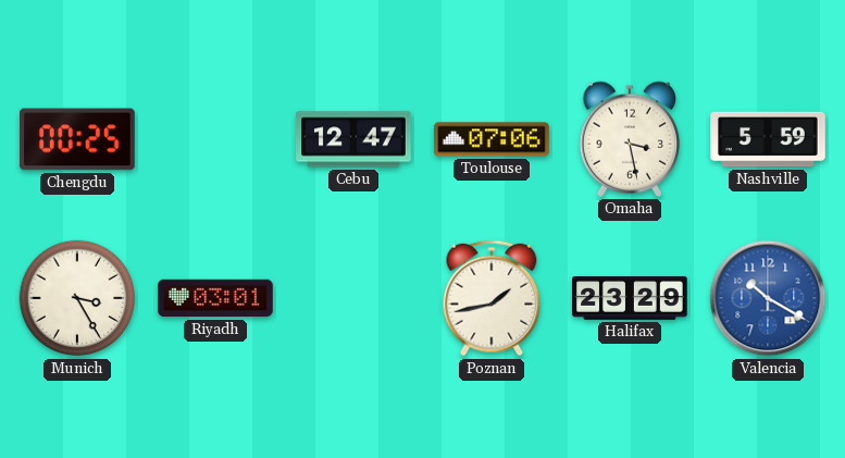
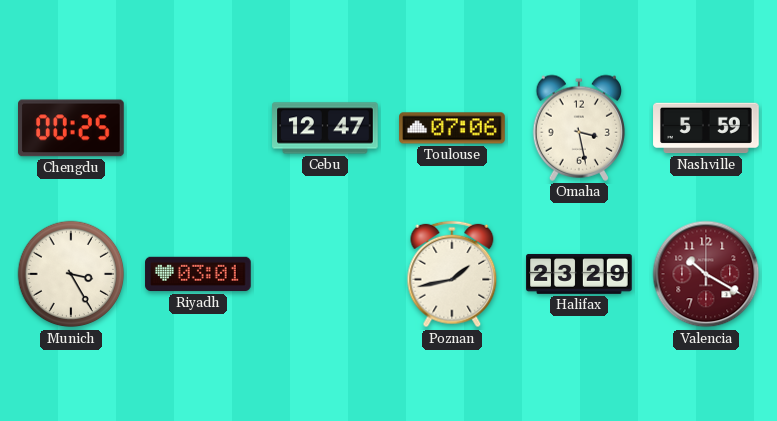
Valencia dial: blue -> burgundy (706, 274)
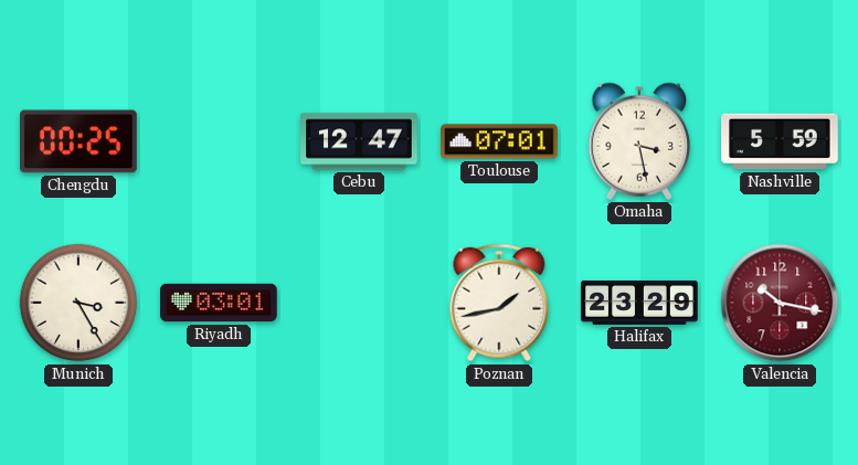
Toulouse: 07:06 -> 07:01 (499, 141)
Valencia: 10:20 -> 10:17 (780, 303)
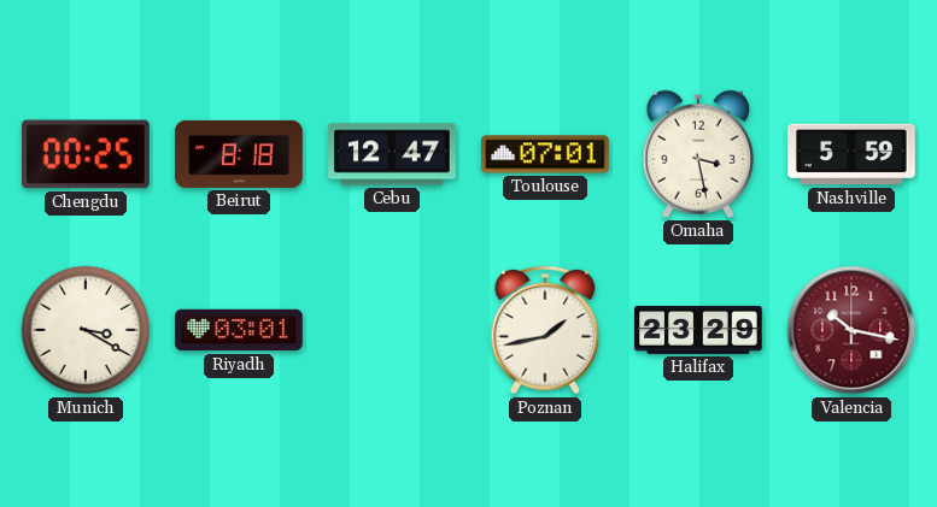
Beirut: none -> 8:18 (239, 154)
Munich: 3:25 -> 3:20 (86, 330)
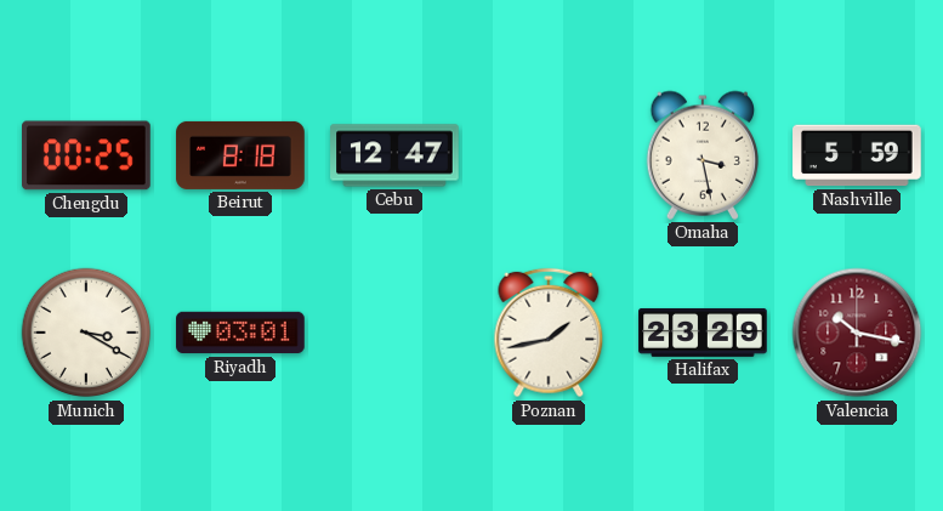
Toulouse: 07:01 -> none (545, 154)
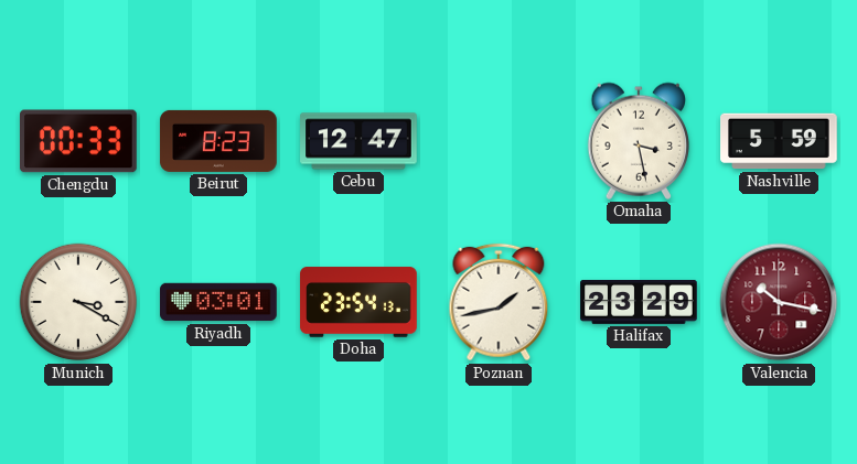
Chengdu: 00:25 -> 00:33 (79, 141)
Beirut: 8:18 -> 8:23 (218, 141)
Doha: none -> 23:54 (358, 302)
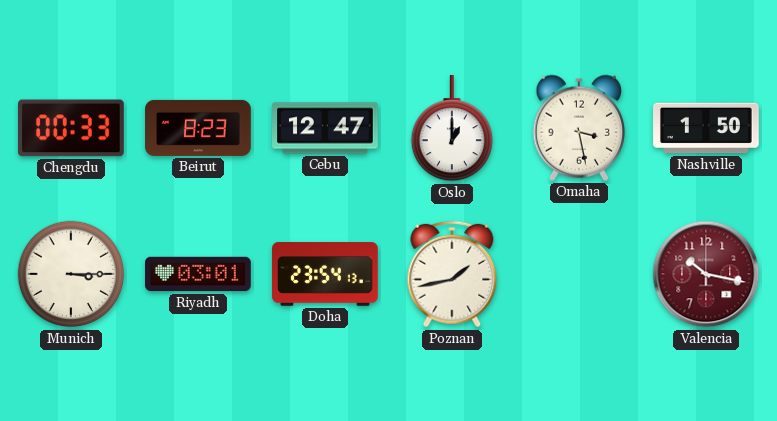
Oslo: none -> 1:00 (451, 129)
Nashville: 5:59 -> 1:50 (706, 128)
Munich: 3:20 -> 3:15 (71, 274)
Halifax: 23:29 -> none (639, 302)
